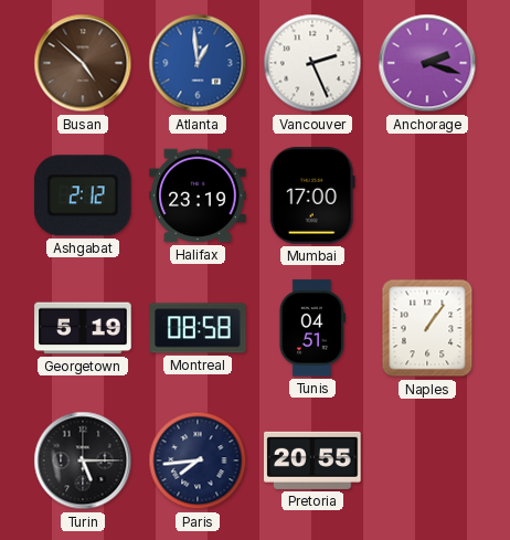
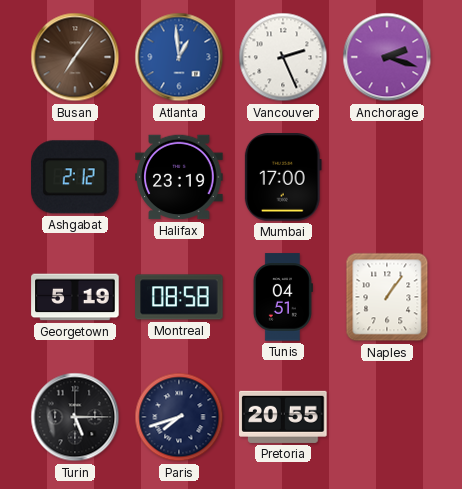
Busan: 4:52 -> 7:06 (75, 57)
Paris: 7:44 -> 7:42 (179, 417)
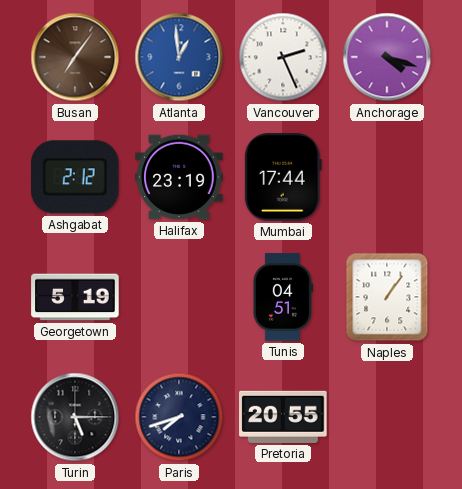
Anchorage: 2:18 -> 4:18 (387, 57)
Mumbai: 17:00 -> 17:44 (283, 177)
Montreal: 08:58 -> none (179, 297)
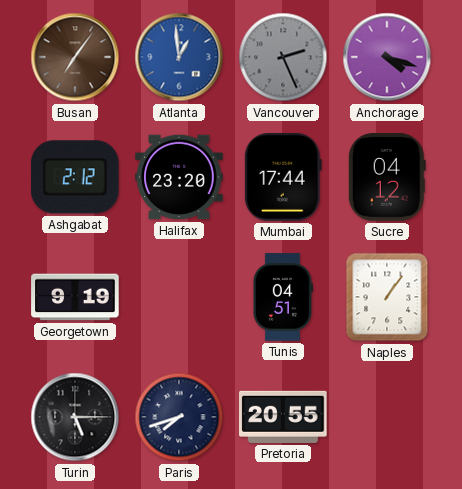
Vancouver dial: white -> grey (283, 57)
Halifax: 23:19 -> 23:20 (179, 177)
Sucre: none -> 04:12 (387, 177)
Georgetown: 5:19 -> 9:19 (75, 297)
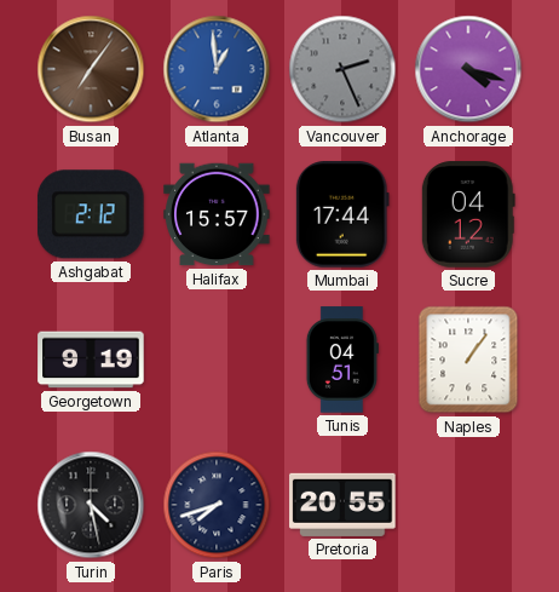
Halifax: 23:20 -> 15:57 (217, 214)
Turin: 5:15 -> 4:28 (91, 505)
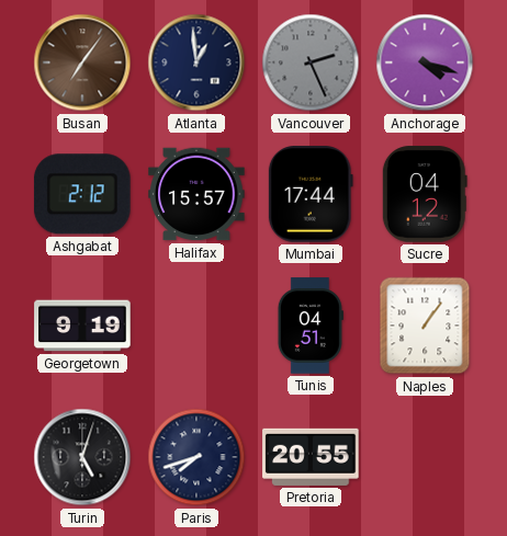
Atlanta dial: blue -> navy (196, 62)
Turin: 4:28 -> 5:03 (82, 457)
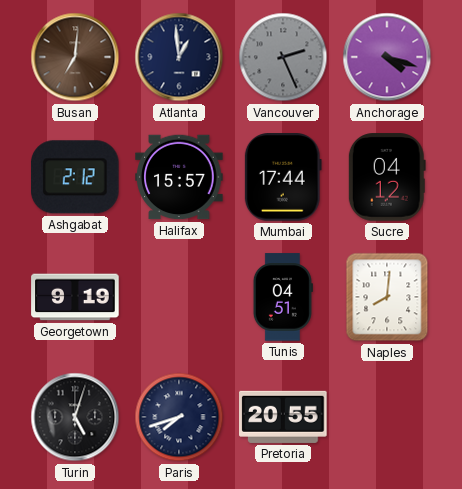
Busan: 7:06 -> 7:01 (75, 57)
Naples: 1:06 -> 8:01 (387, 297)
